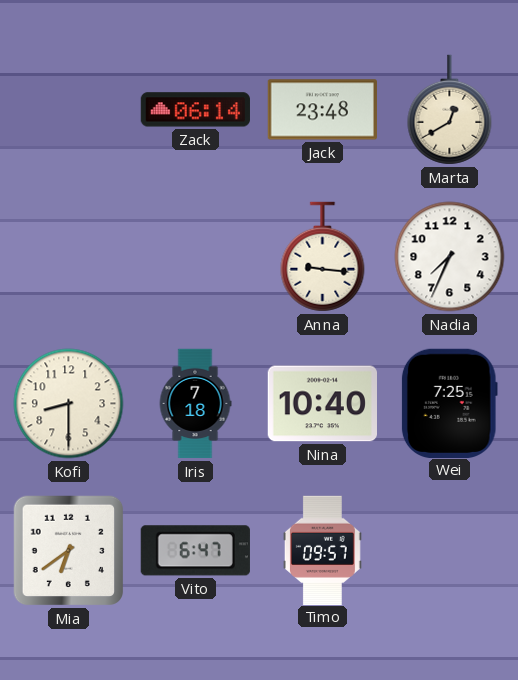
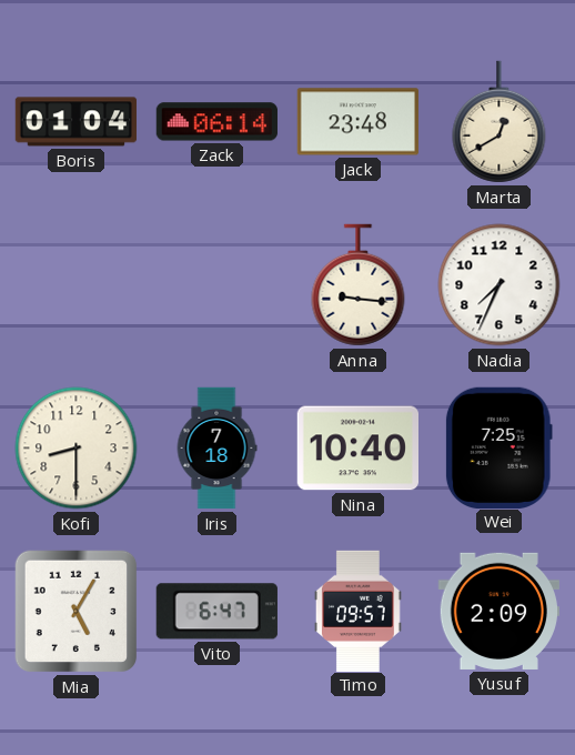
Boris: none -> 01:04 (77, 122)
Mia: 6:39 -> 5:05 (77, 612)
Yusuf: none -> 2:09 (498, 611)
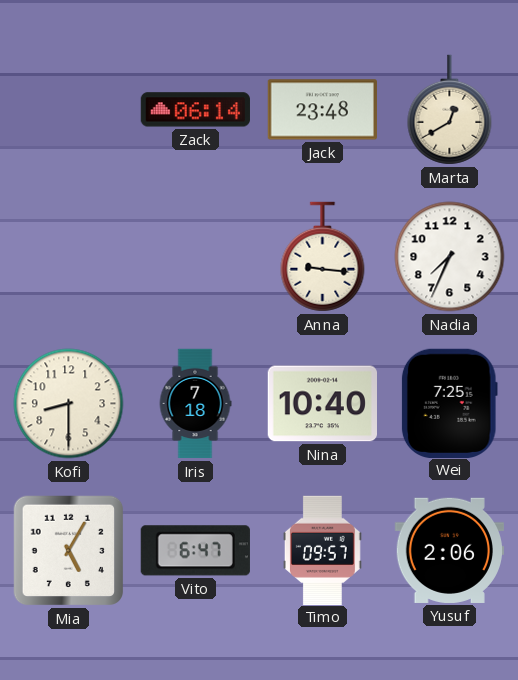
Boris: 01:04 -> none (77, 122)
Yusuf: 2:09 -> 2:06 (449, 550)
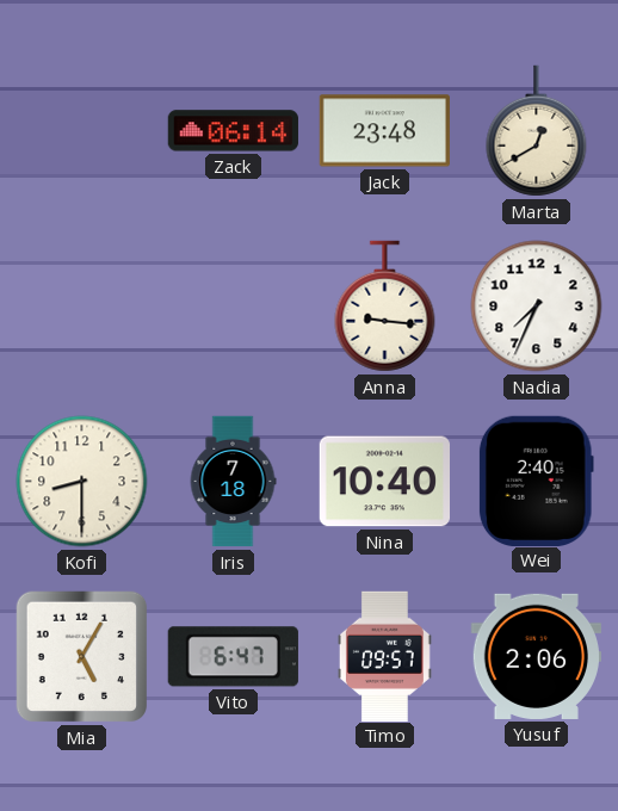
Wei: 7:25 -> 2:40 (536, 481)
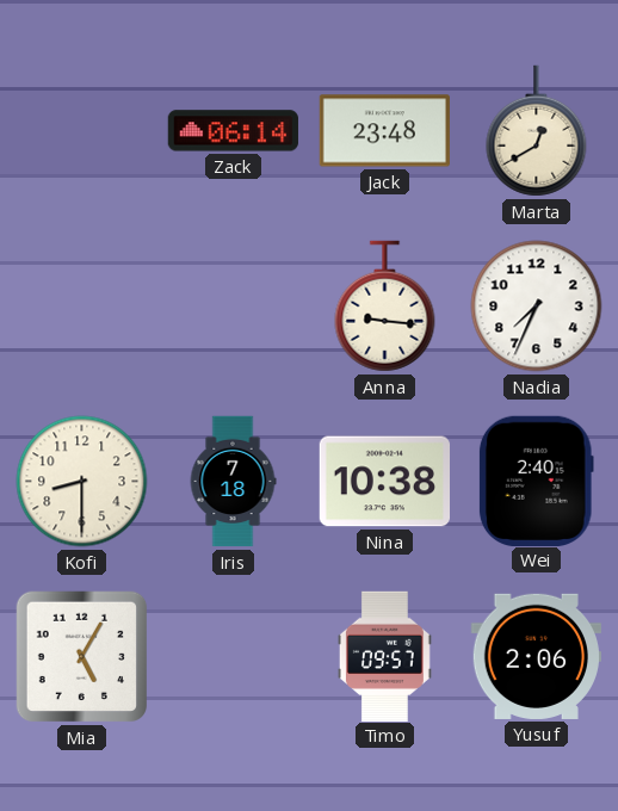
Nina: 10:40 -> 10:38 (384, 482)
Vito: 6:47 -> none (233, 657)
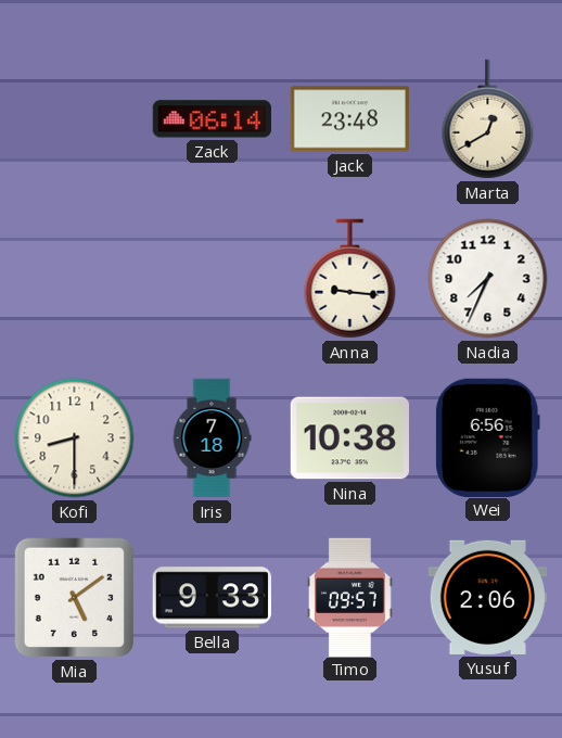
Wei: 2:40 -> 6:56 (487, 437)
Mia: 5:05 -> 5:09 (75, 598)
Bella: none -> 9:33 (212, 598)
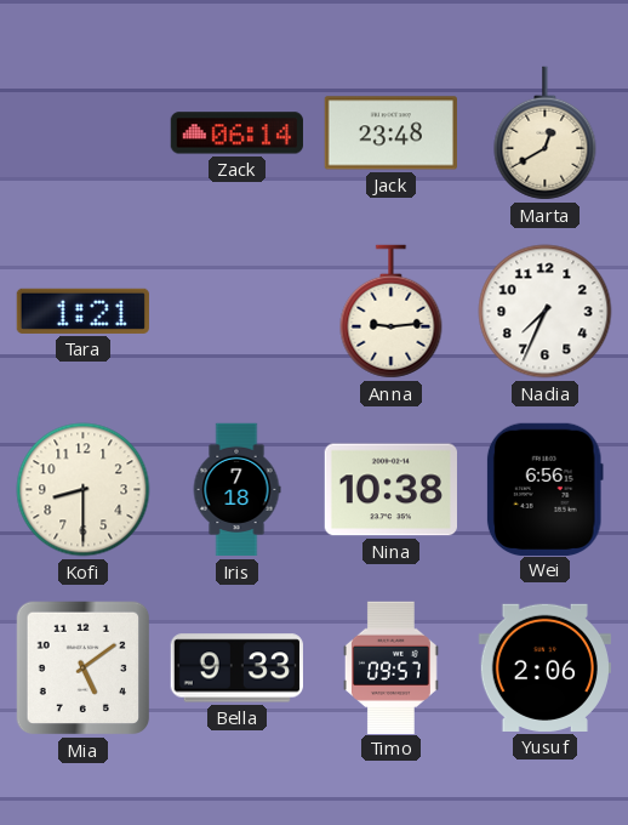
Tara: none -> 1:21 (82, 311)
Anna: 9:16 -> 9:14 (392, 312)
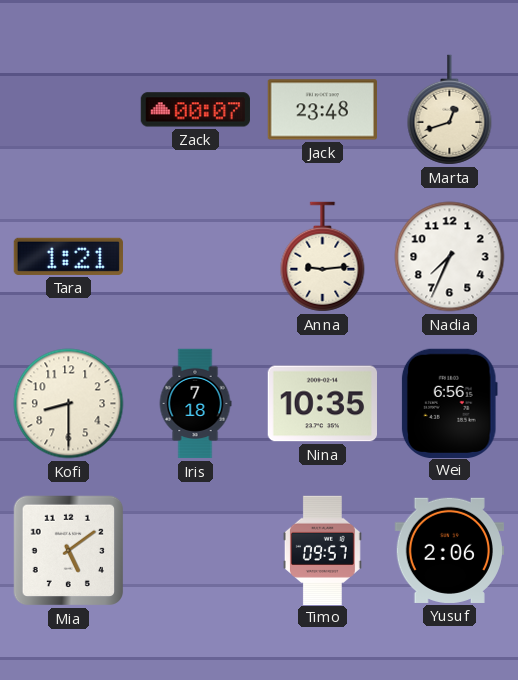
Zack: 06:14 -> 00:07 (195, 110)
Marta: 12:40 -> 12:42 (450, 110)
Nina: 10:38 -> 10:35 (322, 404)
Bella: 9:33 -> none (236, 668)
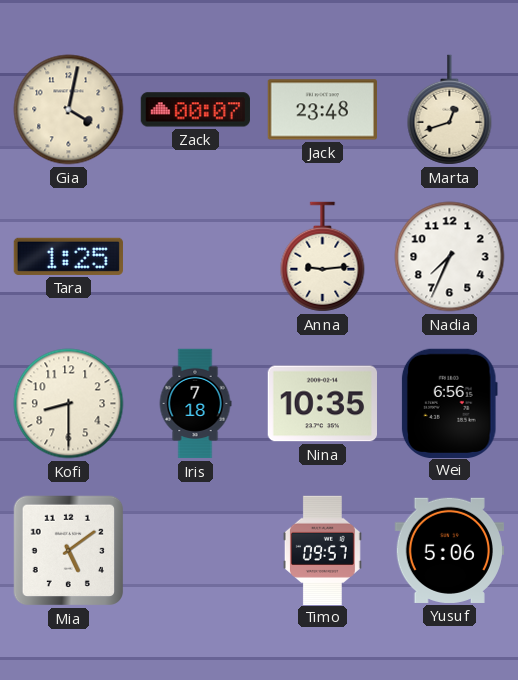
Gia: none -> 4:02 (69, 110)
Tara: 1:21 -> 1:25 (68, 256)
Yusuf: 2:06 -> 5:06 (449, 550)
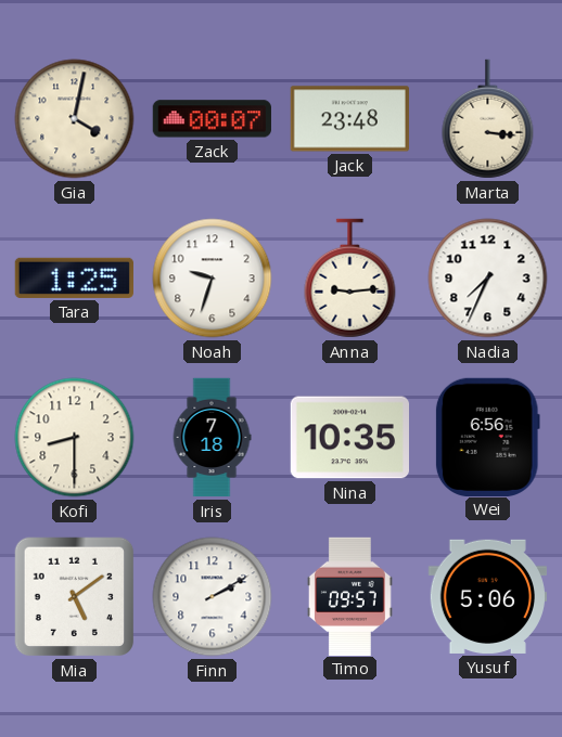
Marta: 12:42 -> 3:16 (488, 119)
Noah: none -> 9:33 (213, 279)
Finn: none -> 2:10 (213, 597)
